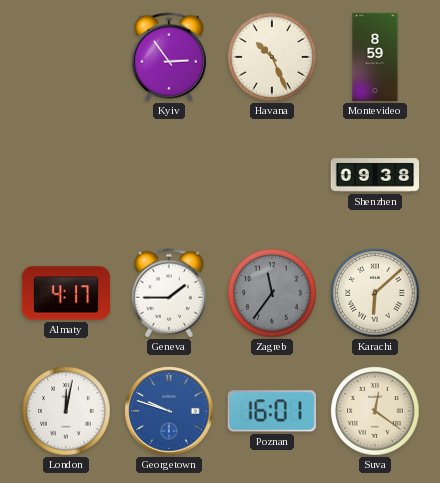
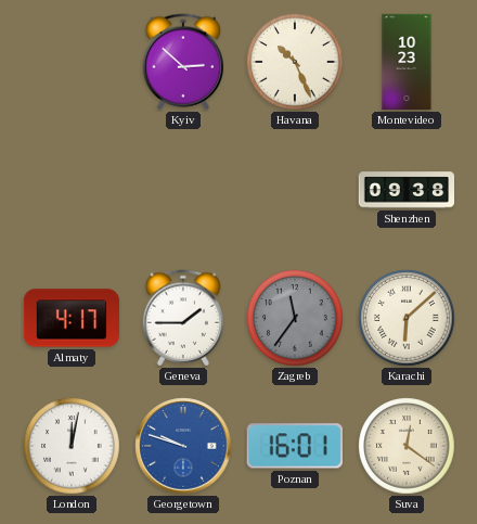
Kyiv: 2:54 -> 2:52 (182, 62)
Montevideo: 8:59 -> 10:23 (407, 62)
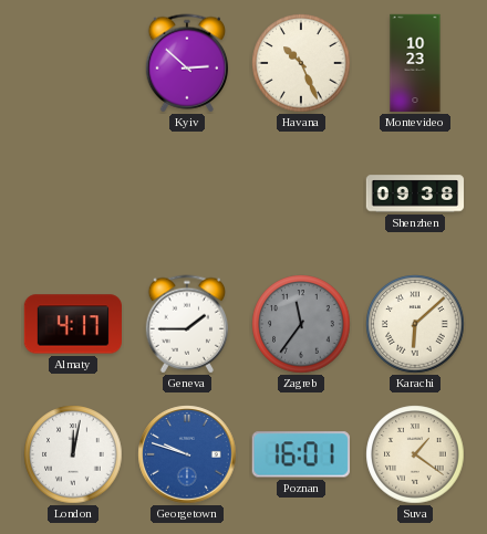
Suva: 12:21 -> 1:21 (415, 454)
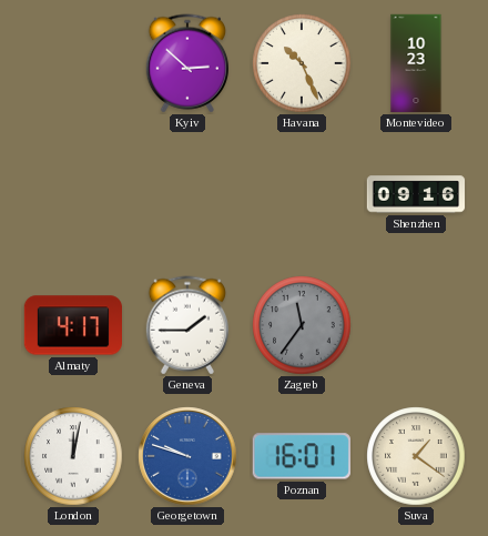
Shenzhen: 09:38 -> 09:16 (416, 194)
Karachi: 6:08 -> none (415, 324)
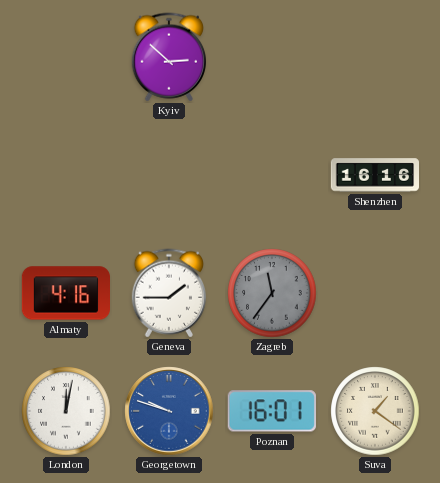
Havana: 10:26 -> none (302, 63)
Montevideo: 10:23 -> none (416, 63)
Shenzhen: 09:16 -> 16:16 (375, 175)
Almaty: 4:17 -> 4:16 (65, 293)
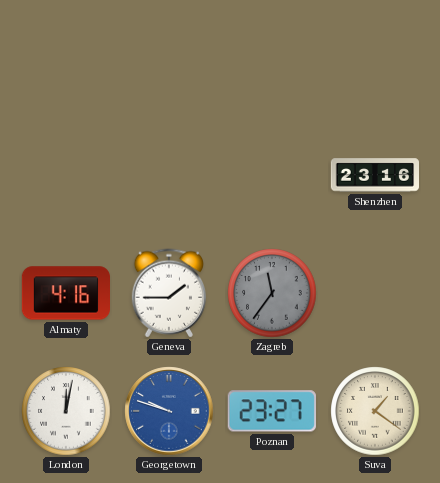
Kyiv: 2:52 -> none (168, 57)
Shenzhen: 16:16 -> 23:16 (375, 175)
Poznan: 16:01 -> 23:27 (272, 411)
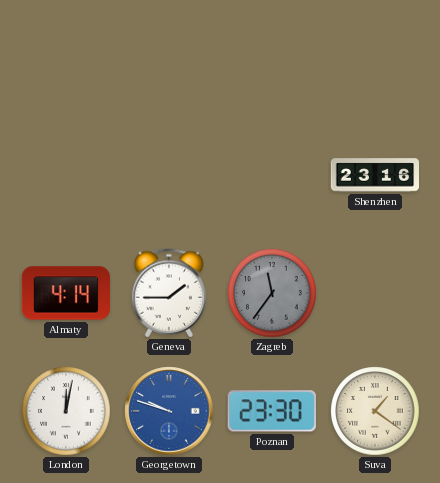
Almaty: 4:16 -> 4:14 (65, 293)
Poznan: 23:27 -> 23:30 (272, 411)
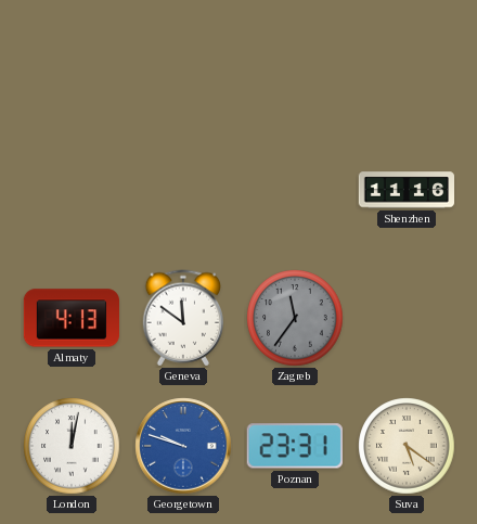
Shenzhen: 23:16 -> 11:16 (407, 190)
Almaty: 4:14 -> 4:13 (70, 318)
Geneva: 1:45 -> 11:51 (182, 318)
Poznan: 23:30 -> 23:31 (295, 446)
Suva: 1:21 -> 5:21 (407, 446)
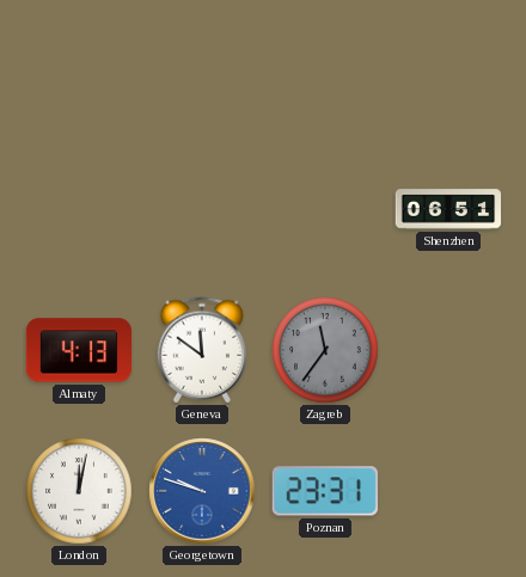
Shenzhen: 11:16 -> 06:51 (448, 209)
Suva: 5:21 -> none (407, 446)
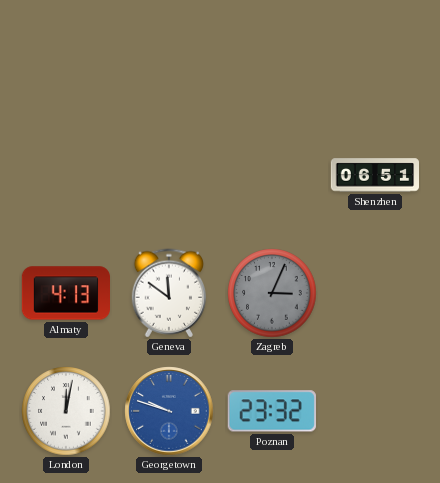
Zagreb: 11:36 -> 3:04 (272, 293)
Poznan: 23:31 -> 23:32 (272, 411)
